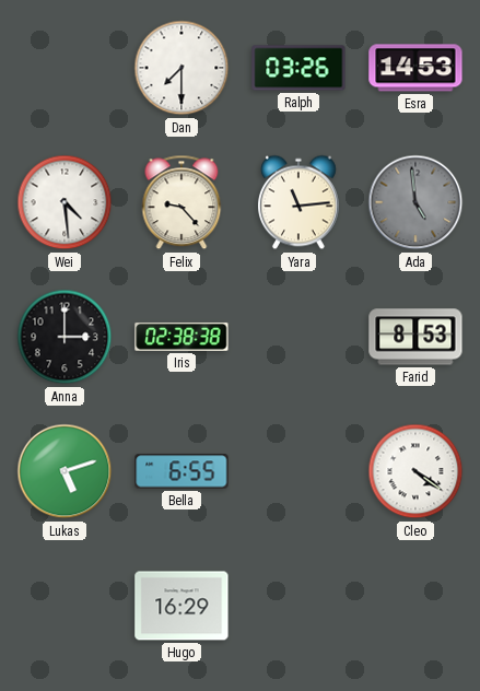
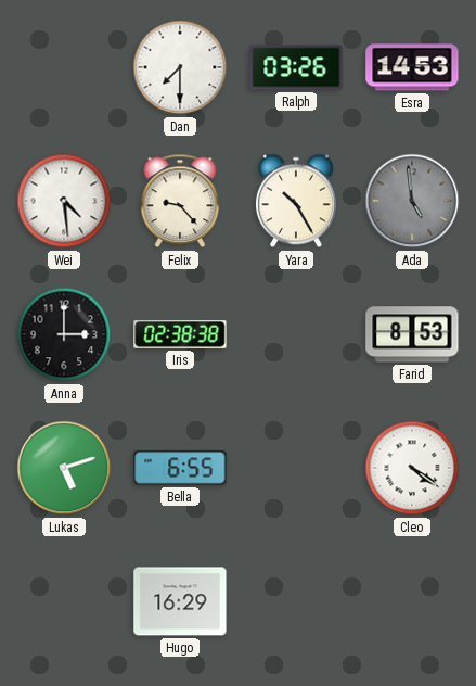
Yara: 11:14 -> 10:25 (296, 201)
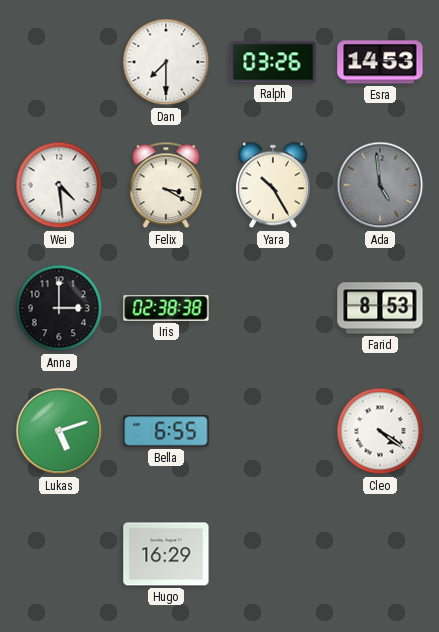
Felix: 9:23 -> 3:20 (166, 185)
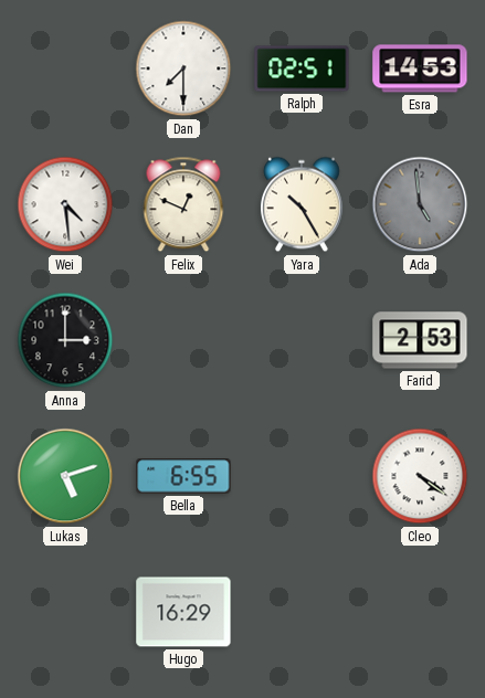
Ralph: 03:26 -> 02:51 (302, 68)
Felix: 3:20 -> 12:49 (183, 204)
Iris: 02:38 -> none (166, 308)
Farid: 8:53 -> 2:53 (420, 340)
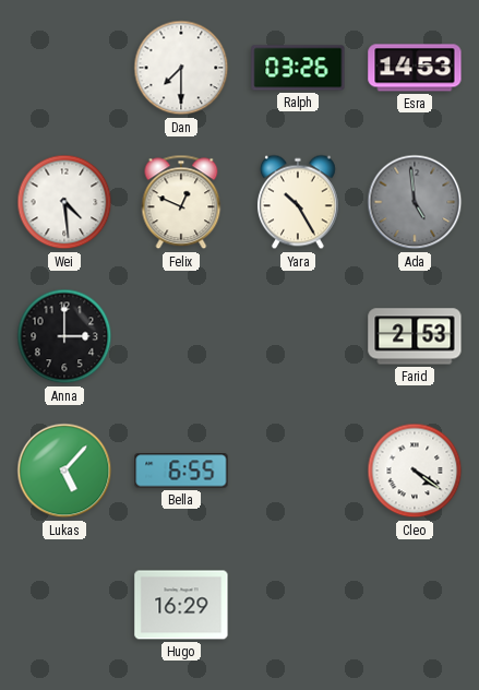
Ralph: 02:51 -> 03:26 (298, 68)
Lukas: 5:12 -> 5:07 (64, 471)
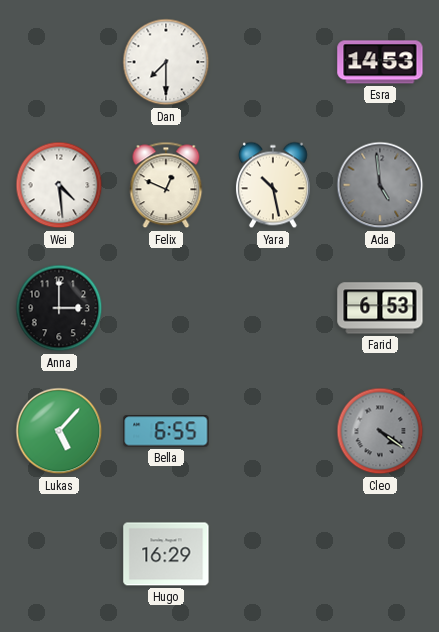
Ralph: 03:26 -> none (298, 68)
Yara: 10:25 -> 10:28 (273, 185)
Farid: 2:53 -> 6:53 (380, 308)
Cleo dial: white -> grey (380, 431)
